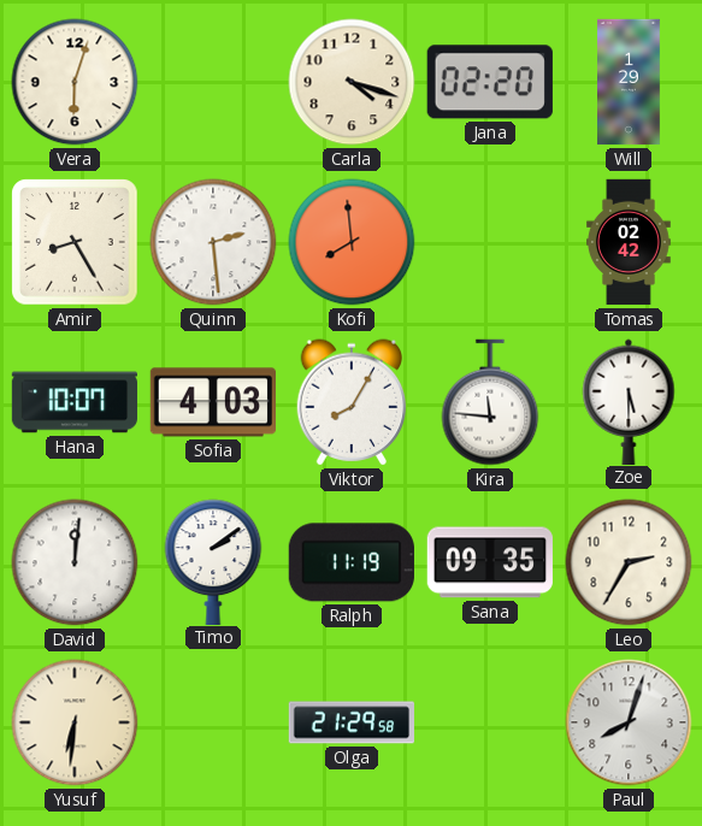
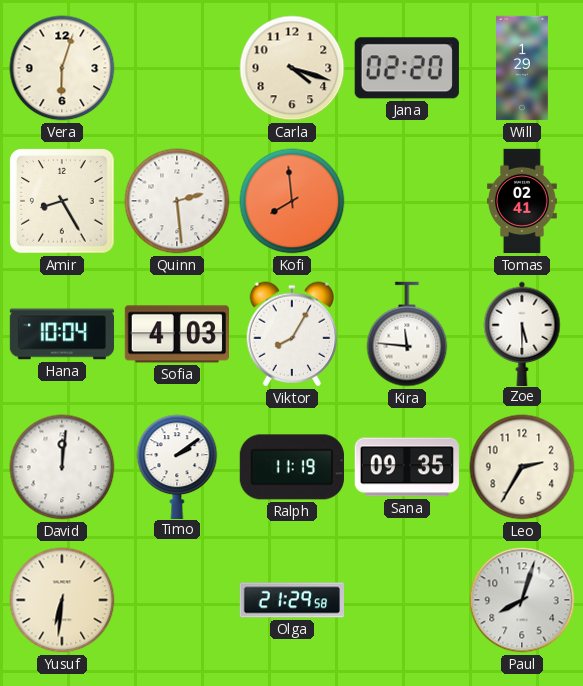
Tomas: 02:42 -> 02:41 (523, 201)
Hana: 10:07 -> 10:04 (61, 334)
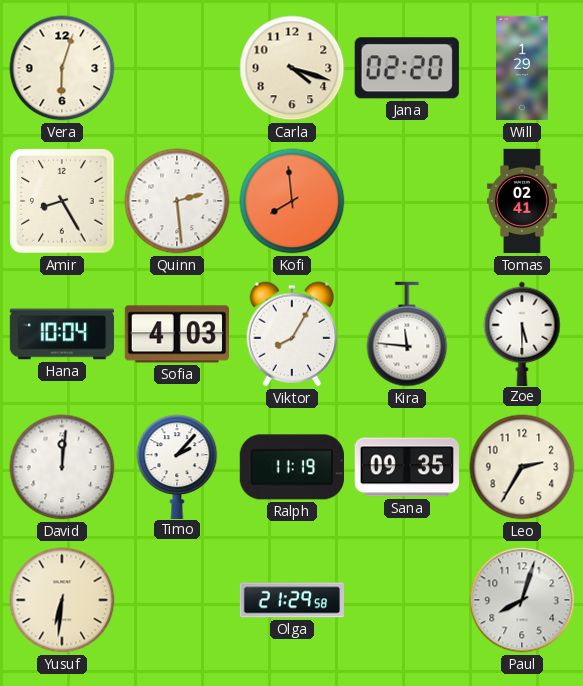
Timo: 2:09 -> 2:07 (177, 466)
